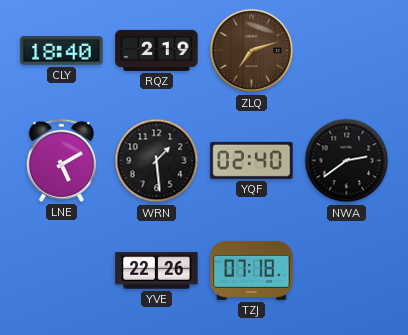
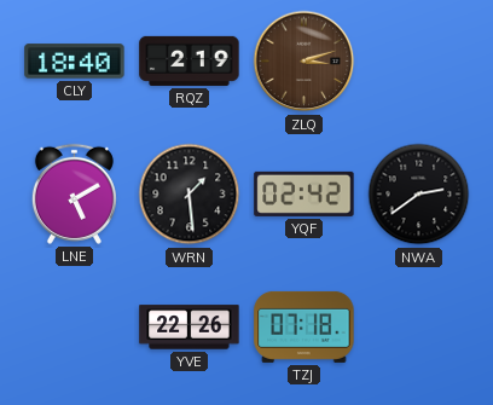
ZLQ: 7:12 -> 3:12 (304, 62)
YQF: 02:40 -> 02:42 (304, 193)
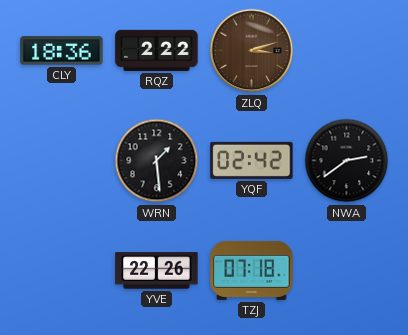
CLY: 18:40 -> 18:36 (62, 51)
RQZ: 2:19 -> 2:22 (157, 50)
LNE: 5:10 -> none (74, 193)
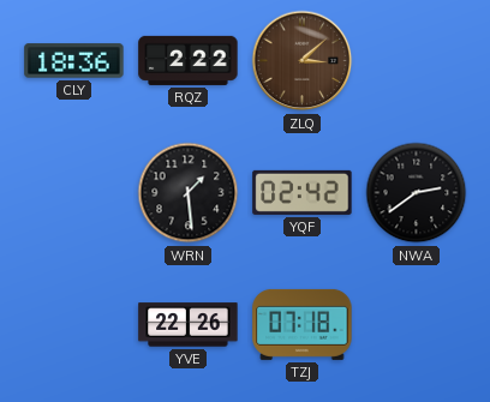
ZLQ: 3:12 -> 3:08 (303, 61)
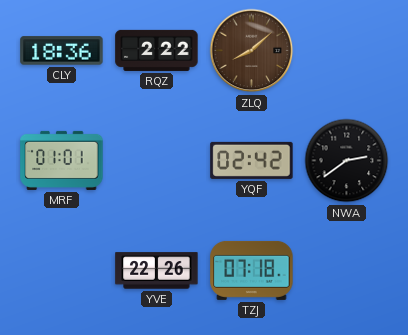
ZLQ: 3:08 -> 8:08 (252, 51)
MRF: none -> 01:01 (62, 160)
WRN: 1:29 -> none (189, 193)
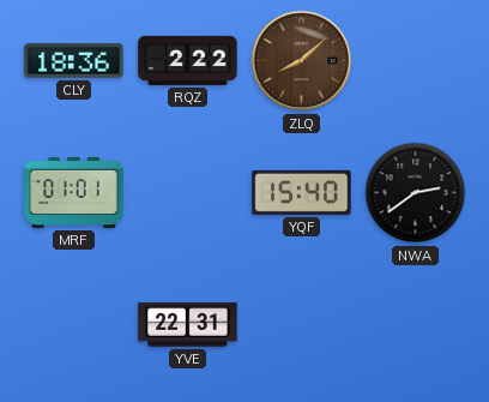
YQF: 02:42 -> 15:40 (302, 192)
YVE: 22:26 -> 22:31 (188, 325)
TZJ: 07:18 -> none (252, 270)
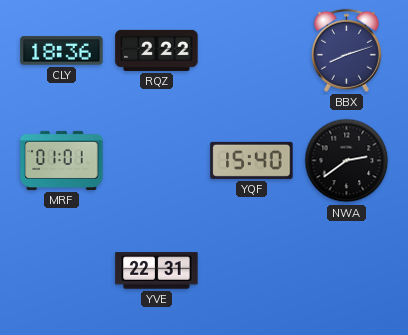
ZLQ: 8:08 -> none (302, 61)
BBX: none -> 8:12 (346, 50)
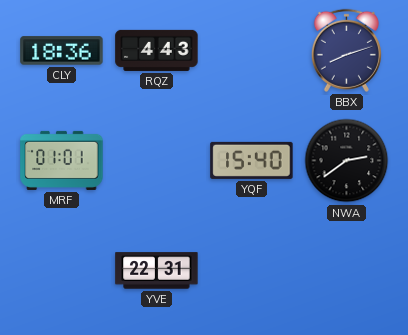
RQZ: 2:22 -> 4:43 (157, 50)
